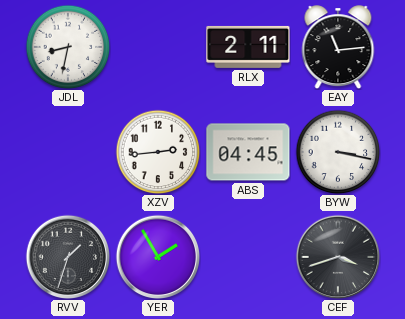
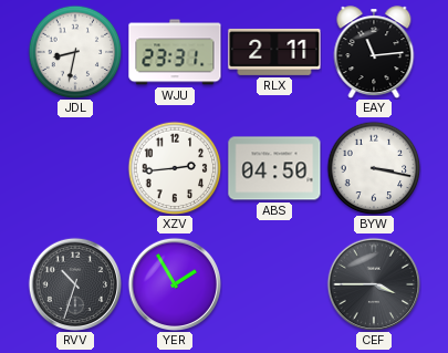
WJU: none -> 23:31 (175, 52)
ABS: 04:45 -> 04:50 (274, 168)
RVV: 1:33 -> 10:33 (74, 283)
CEF: 3:42 -> 3:45 (373, 283)
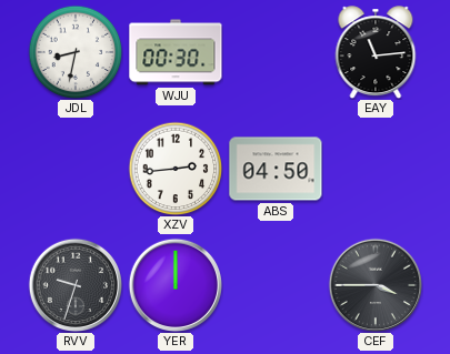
WJU: 23:31 -> 00:30 (176, 52)
RLX: 2:11 -> none (274, 52)
BYW: 3:17 -> none (374, 168)
RVV: 10:33 -> 9:33 (74, 284)
YER: 1:55 -> 12:00 (174, 284)
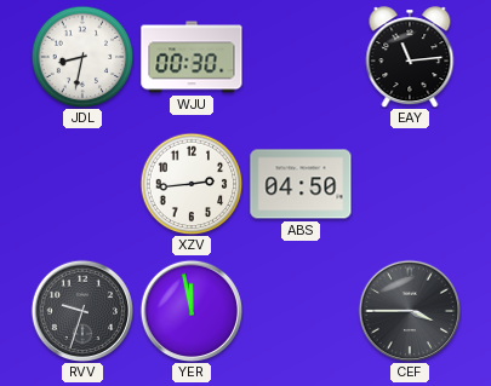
YER: 12:00 -> 11:58 (190, 310)
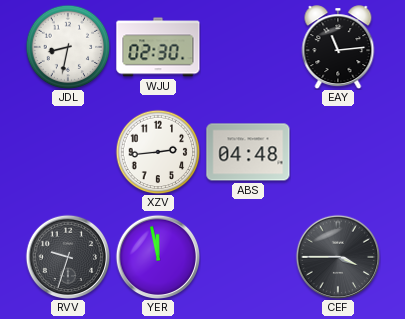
WJU: 00:30 -> 02:30 (158, 47)
ABS: 04:50 -> 04:48 (248, 152)
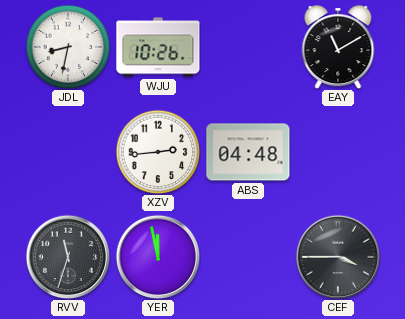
WJU: 02:30 -> 10:26 (158, 47)
EAY: 11:14 -> 11:10 (338, 47)
RVV: 9:33 -> 11:33 (67, 256)
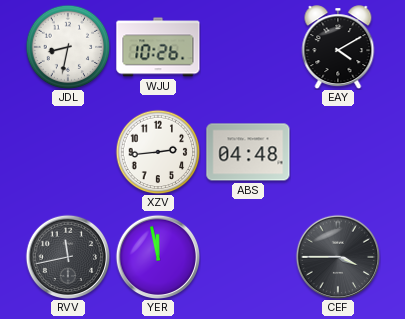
EAY: 11:10 -> 4:10 (338, 47)
RVV: 11:33 -> 11:43 (67, 256)
